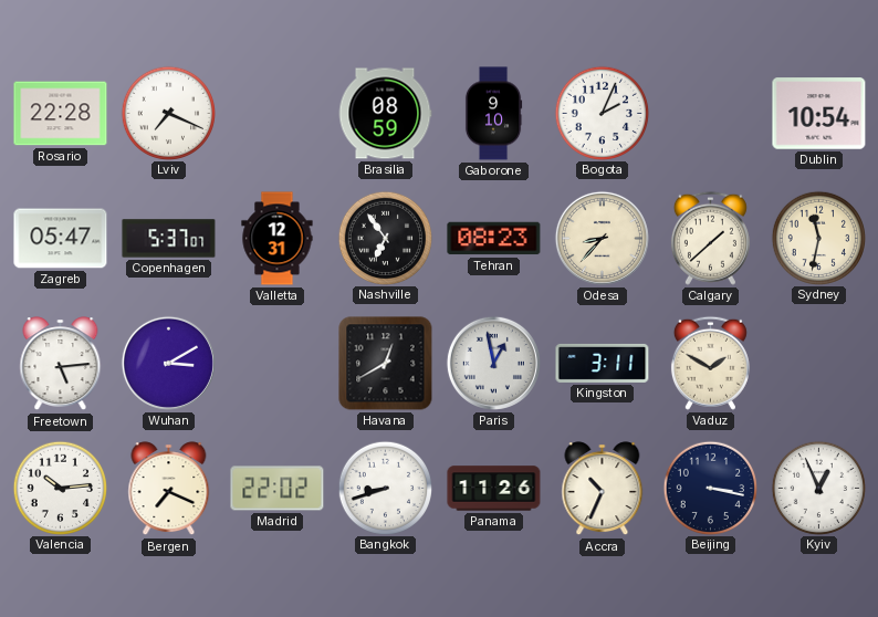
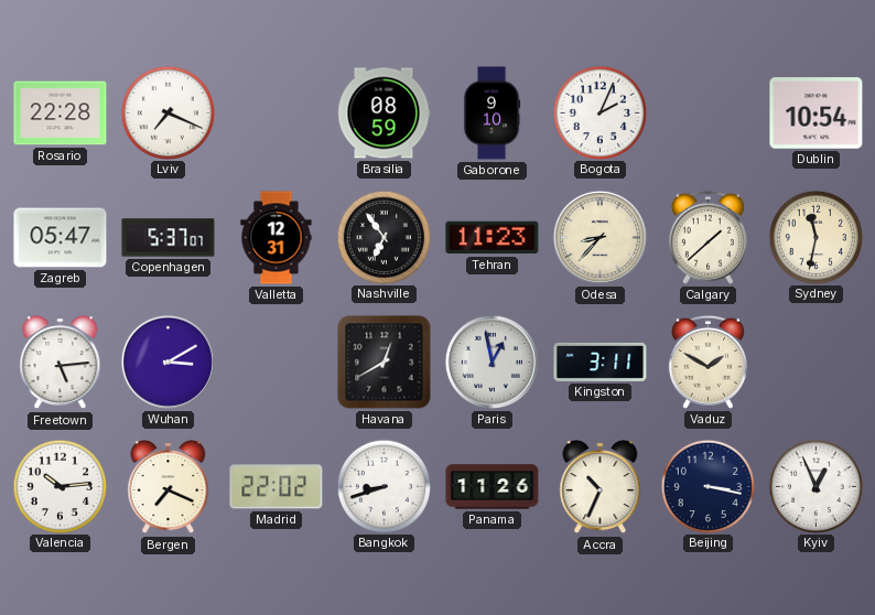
Tehran: 08:23 -> 11:23 (493, 238)
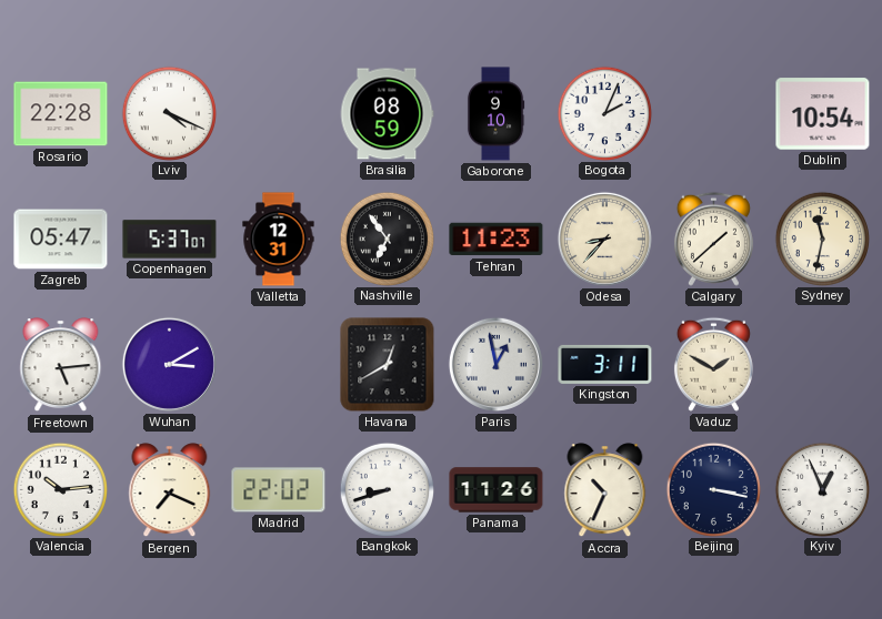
Lviv: 7:19 -> 4:19 (169, 113)
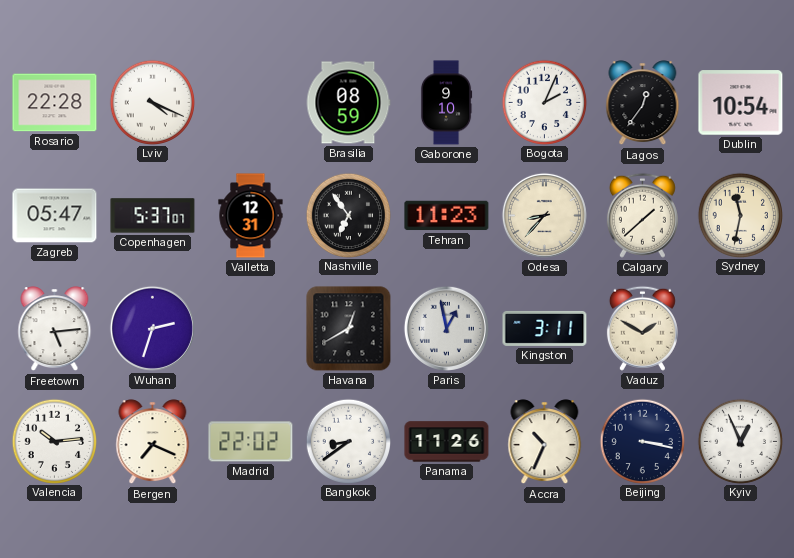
Lagos: none -> 12:36 (643, 103)
Wuhan: 3:10 -> 2:33 (152, 328)
Bangkok: 8:42 -> 8:39 (348, 441)
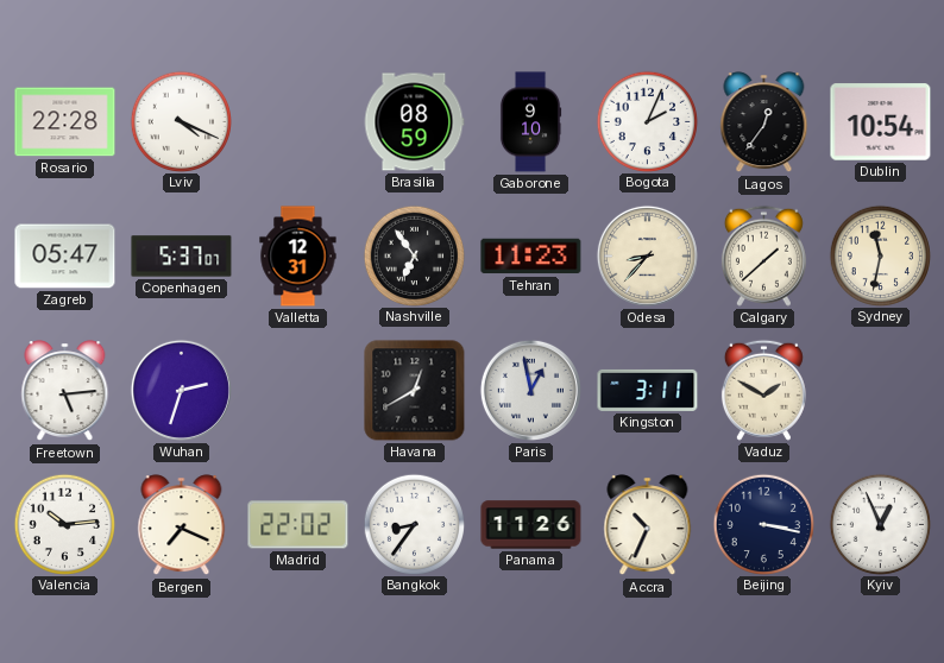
Bangkok: 8:39 -> 8:36 (414, 524)
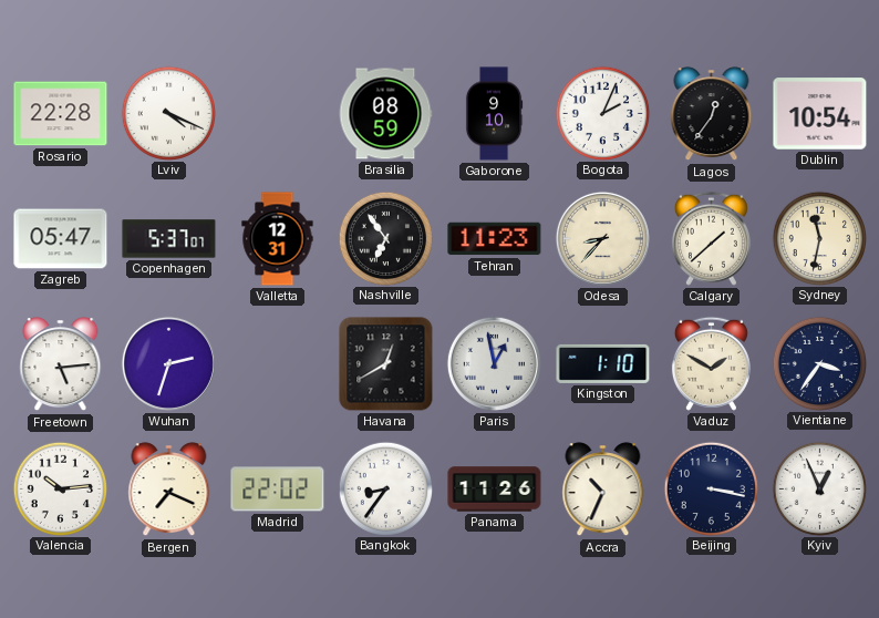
Kingston: 3:11 -> 1:10 (603, 363)
Vientiane: none -> 3:36 (819, 363)
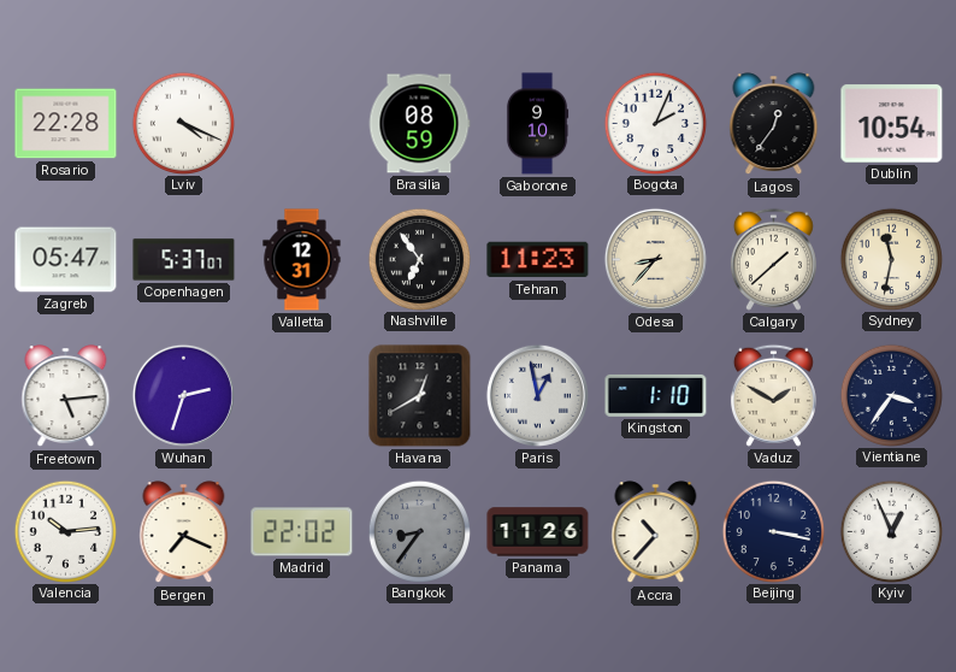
Bangkok dial: white -> grey (419, 531)
Accra: 10:34 -> 10:37 (656, 532)
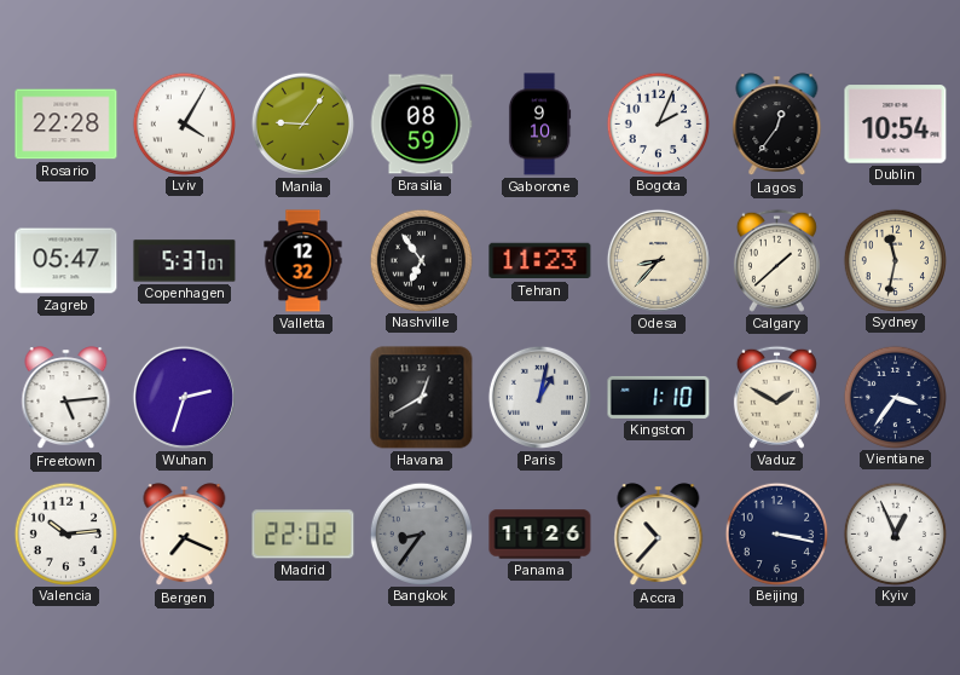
Lviv: 4:19 -> 4:05 (184, 123)
Manila: none -> 9:06 (302, 123)
Valletta: 12:31 -> 12:32 (303, 261)
Paris: 12:58 -> 1:02 (539, 397)
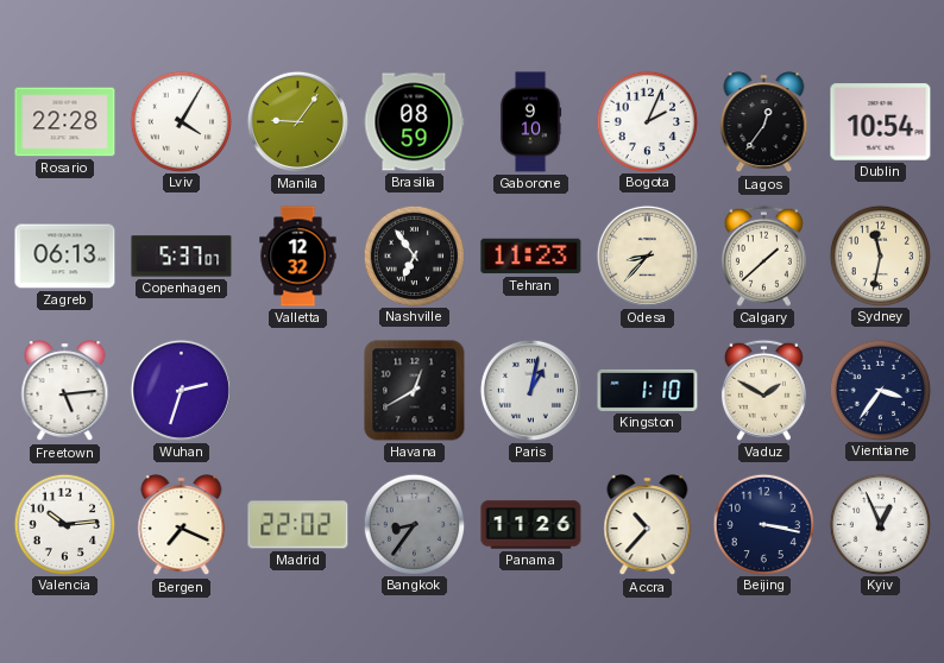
Zagreb: 05:47 -> 06:13 (65, 257)
